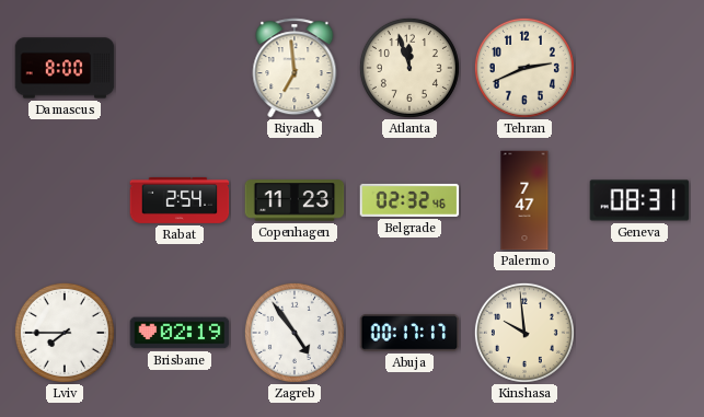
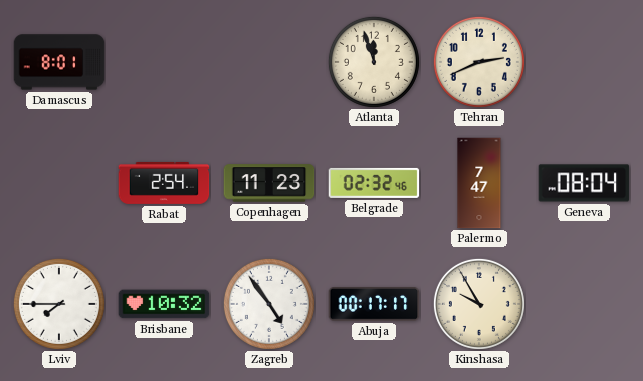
Damascus: 8:00 -> 8:01 (59, 62)
Riyadh: 6:59 -> none (295, 68)
Geneva: 08:31 -> 08:04 (584, 183)
Brisbane: 02:19 -> 10:32 (164, 304)
Kinshasa: 9:59 -> 9:55 (479, 304)
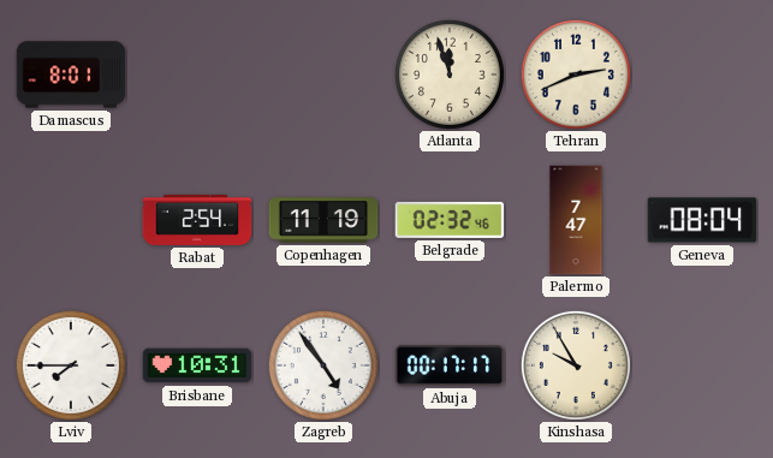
Copenhagen: 11:23 -> 11:19 (323, 220)
Brisbane: 10:32 -> 10:31 (197, 365)
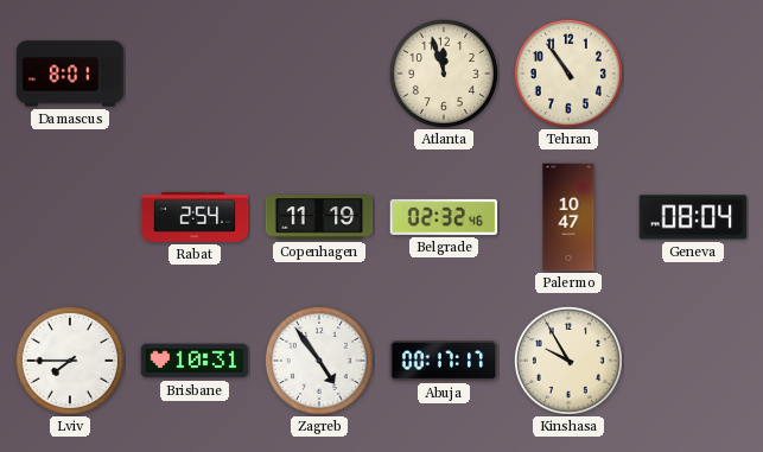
Tehran: 2:41 -> 10:54 (568, 74)
Palermo: 7:47 -> 10:47 (568, 217)
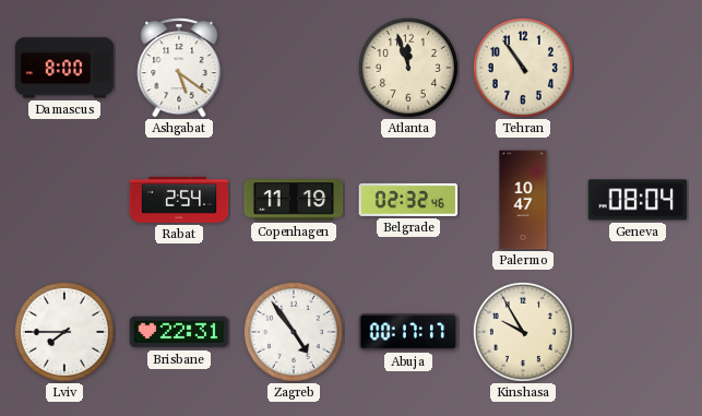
Damascus: 8:01 -> 8:00 (64, 68)
Ashgabat: none -> 5:21 (179, 68)
Brisbane: 10:31 -> 22:31 (179, 332)
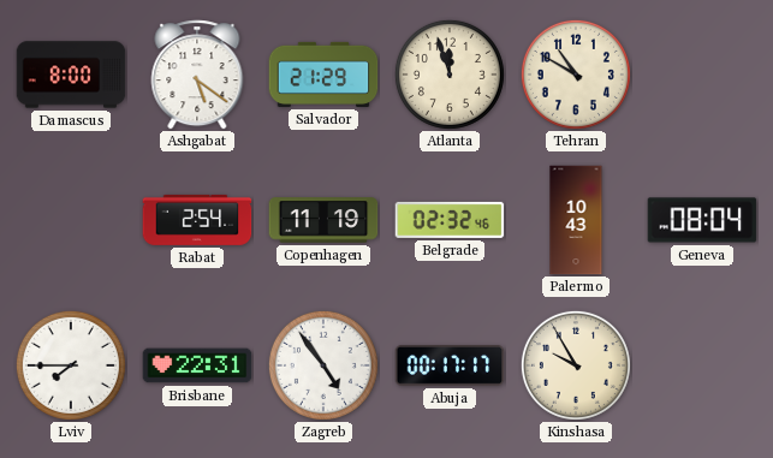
Salvador: none -> 21:29 (323, 75)
Tehran: 10:54 -> 10:50 (576, 75)
Palermo: 10:47 -> 10:43 (576, 220)
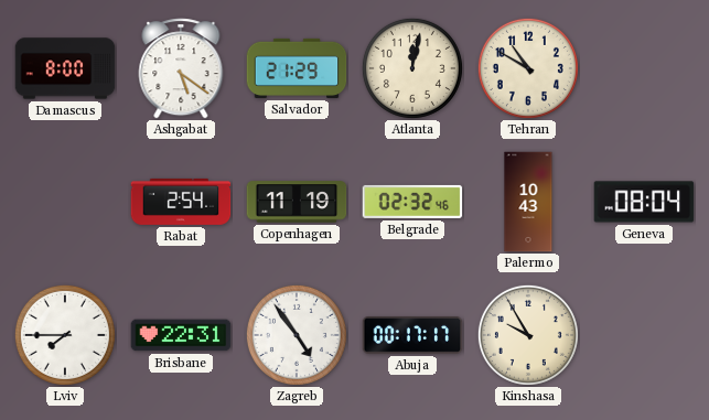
Atlanta: 11:57 -> 12:02 (412, 68)
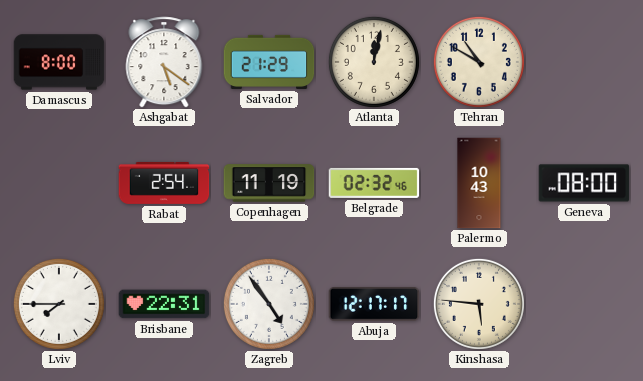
Geneva: 08:04 -> 08:00 (584, 183)
Abuja: 00:17 -> 12:17 (374, 305)
Kinshasa: 9:55 -> 5:46 (479, 304)
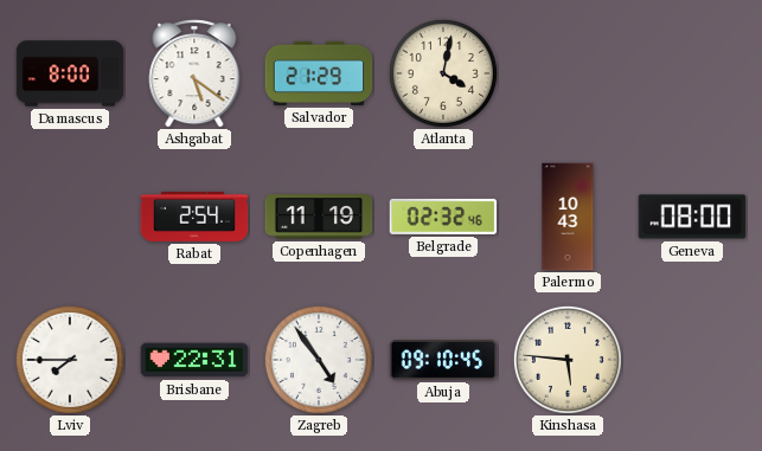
Atlanta: 12:02 -> 4:02 (443, 73)
Tehran: 10:50 -> none (479, 62)
Abuja: 12:17 -> 09:10 (443, 361)
